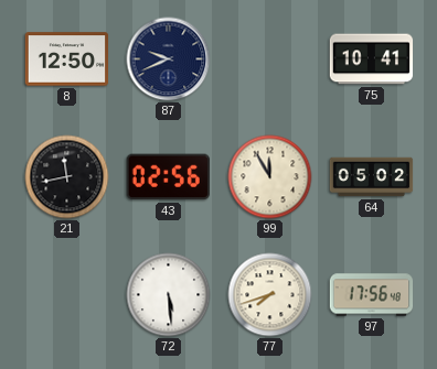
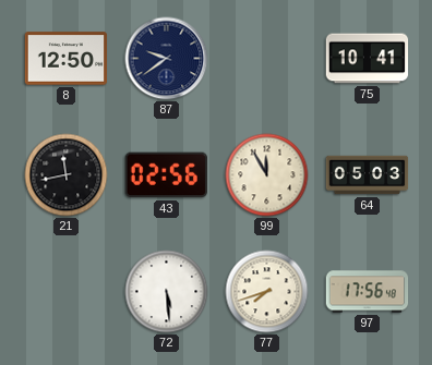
87: 9:41 -> 9:39 (167, 59)
64: 05:02 -> 05:03 (368, 175)
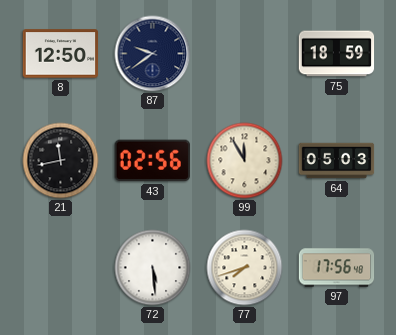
75: 10:41 -> 18:59 (337, 54)
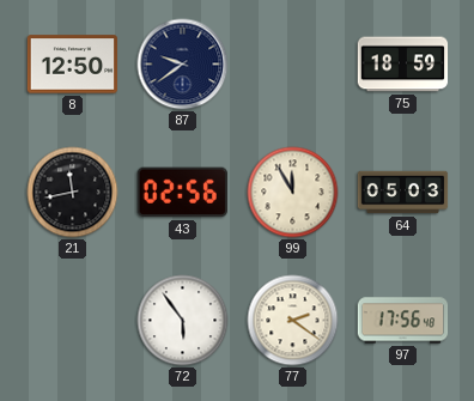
72: 5:29 -> 5:54 (183, 321)
77: 7:42 -> 2:21 (293, 321)
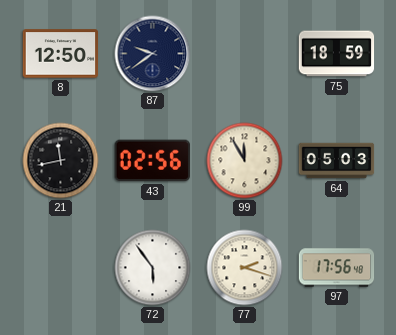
77: 2:21 -> 2:18 (245, 268)
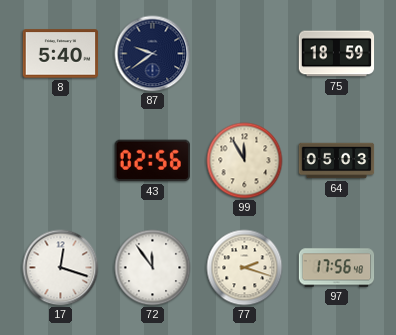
8: 12:50 -> 5:40 (61, 54)
21: 11:43 -> none (61, 161)
17: none -> 12:18 (61, 268)
72: 5:54 -> 11:54 (153, 268)
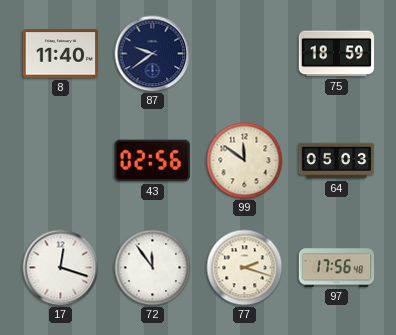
8: 5:40 -> 11:40 (61, 54)
99: 11:55 -> 11:51 (245, 161)
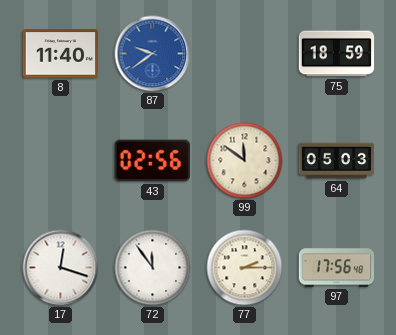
87 dial: navy -> blue (153, 54)
77: 2:18 -> 2:15 (245, 268)
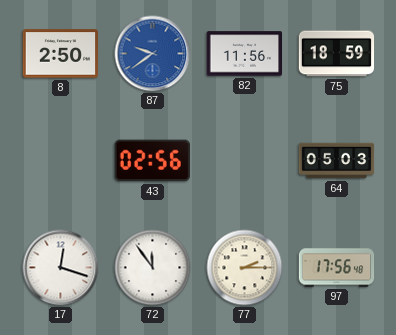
8: 11:40 -> 2:50 (61, 54)
82: none -> 11:56 (245, 54)
99: 11:51 -> none (245, 161)
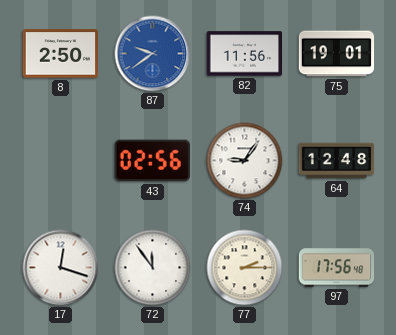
75: 18:59 -> 19:01 (337, 54)
74: none -> 9:06 (245, 161)
64: 05:03 -> 12:48 (337, 161)
